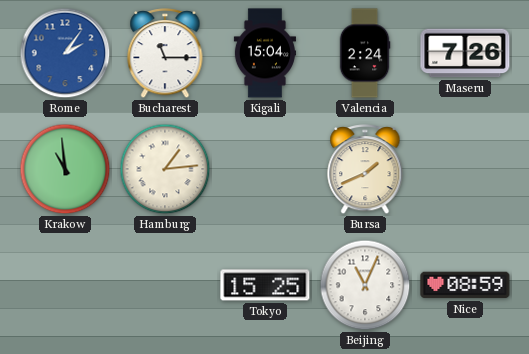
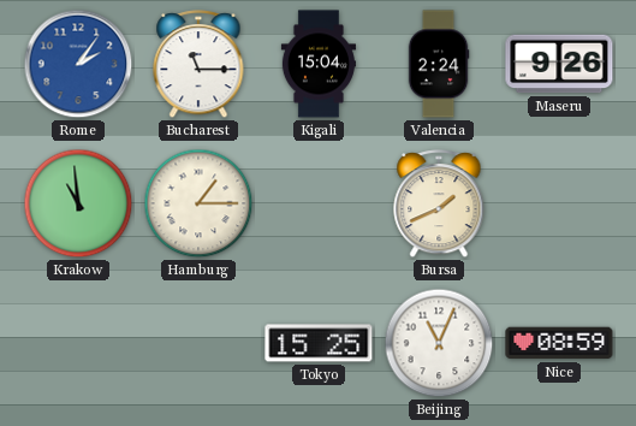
Maseru: 7:26 -> 9:26 (559, 64)
Hamburg: 1:14 -> 1:15 (198, 203)
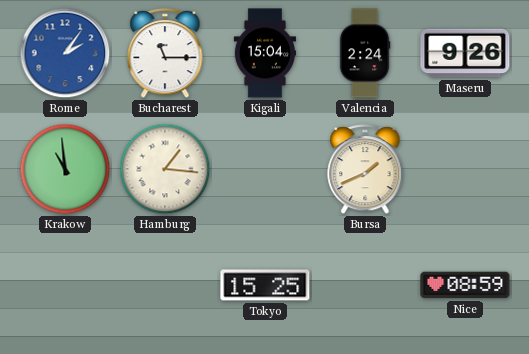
Hamburg: 1:15 -> 1:16 (165, 169)
Beijing: 11:04 -> none (439, 343)
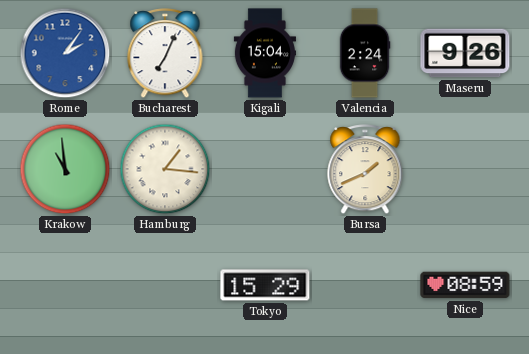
Bucharest: 11:15 -> 7:04 (165, 54)
Tokyo: 15:25 -> 15:29 (265, 285)
